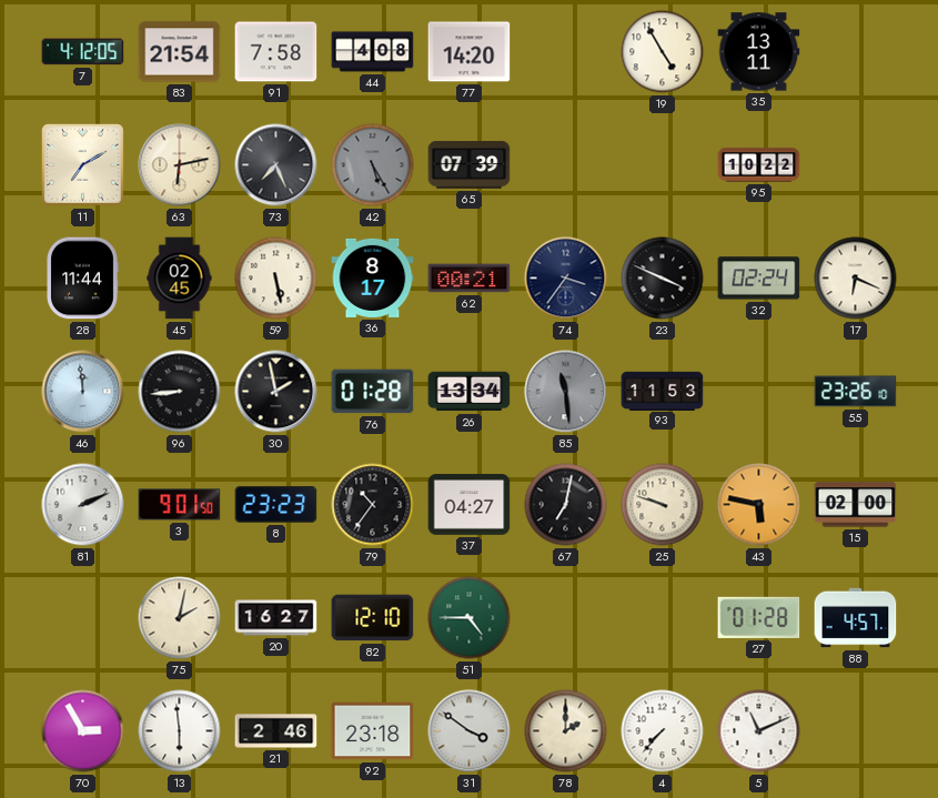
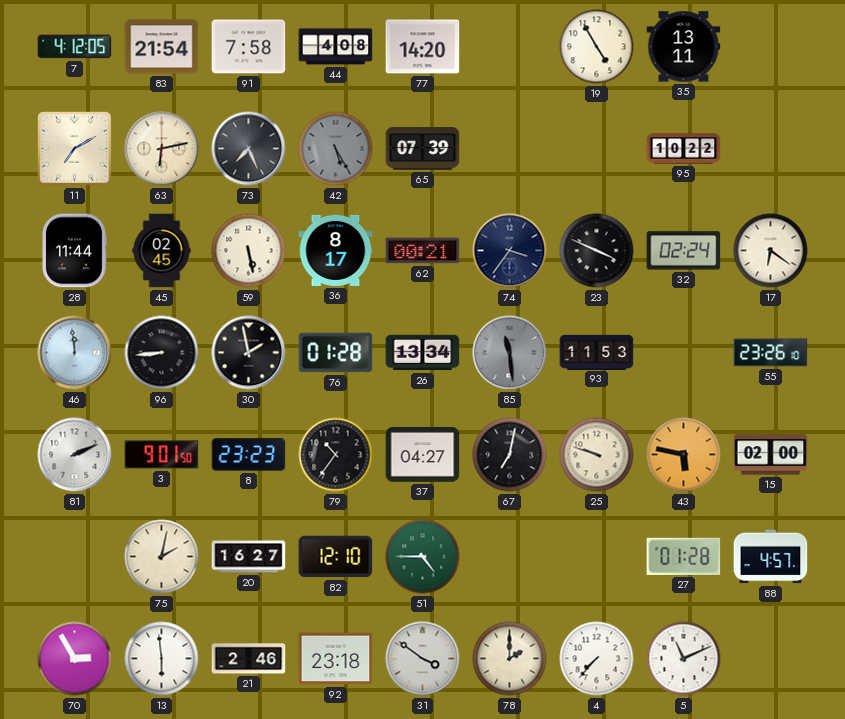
17: 6:19 -> 6:21 (771, 251)
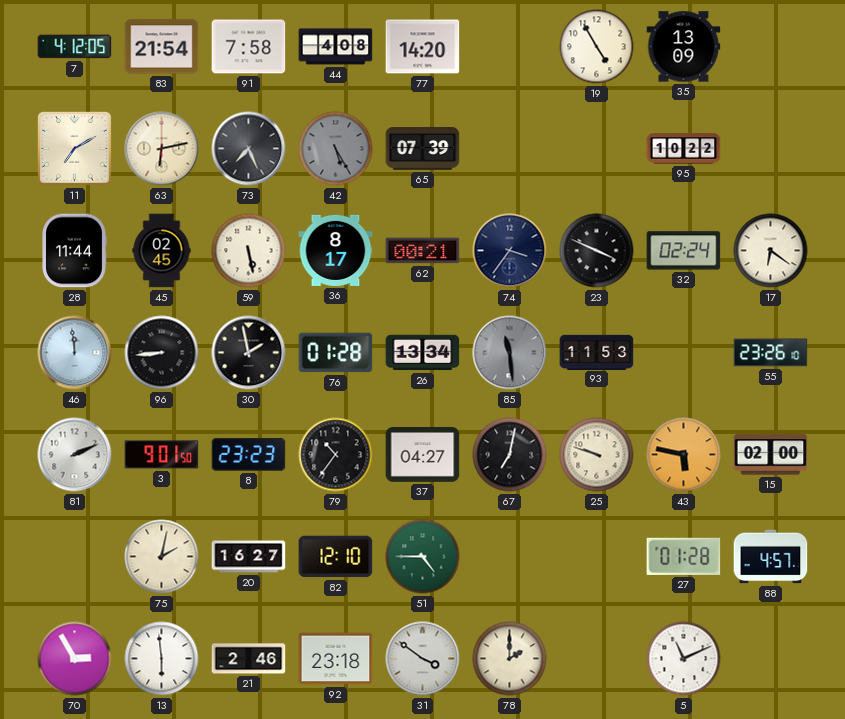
35: 13:11 -> 13:09 (684, 47)
4: 7:37 -> none (597, 659)
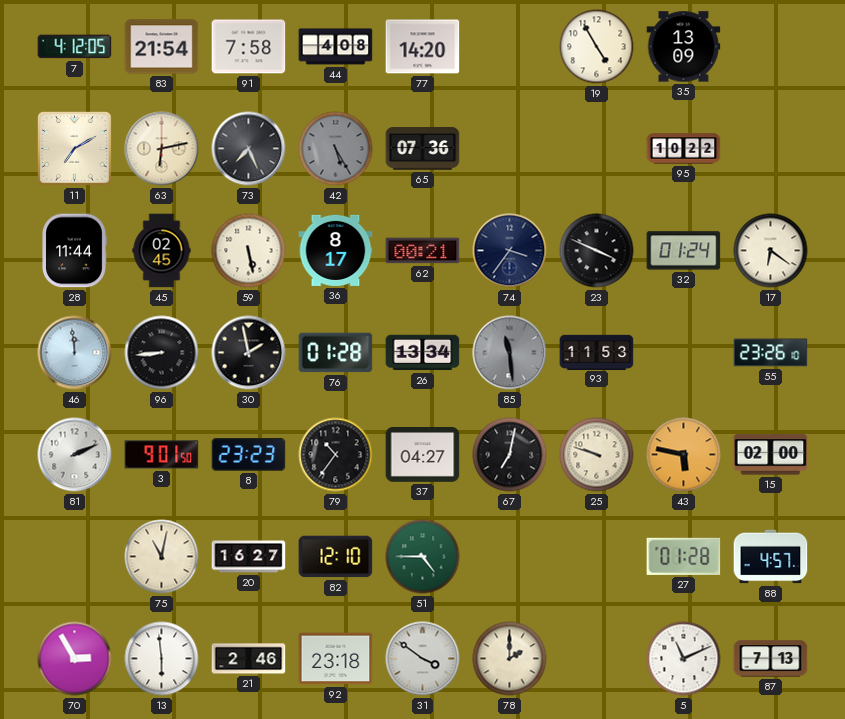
65: 07:39 -> 07:36 (423, 149)
32: 02:24 -> 01:24 (684, 251)
75: 2:02 -> 11:02 (162, 557)
87: none -> 7:13 (771, 659)
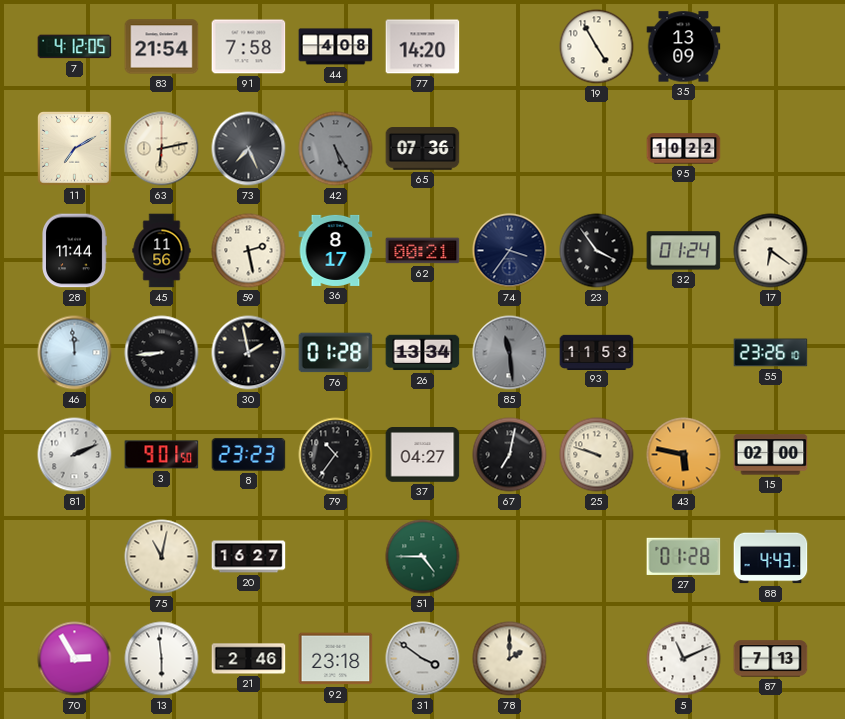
45: 02:45 -> 11:56 (162, 251)
59: 5:28 -> 2:28 (249, 251)
23: 3:49 -> 3:54 (597, 251)
82: 12:10 -> none (336, 557)
88: 4:57 -> 4:43 (771, 557)
